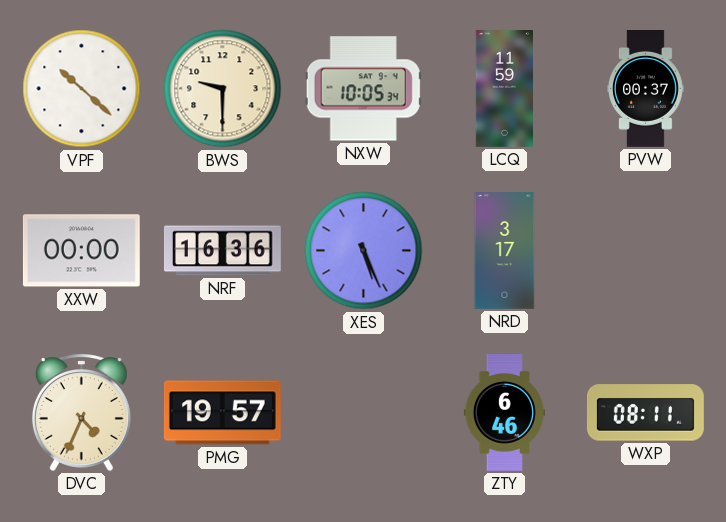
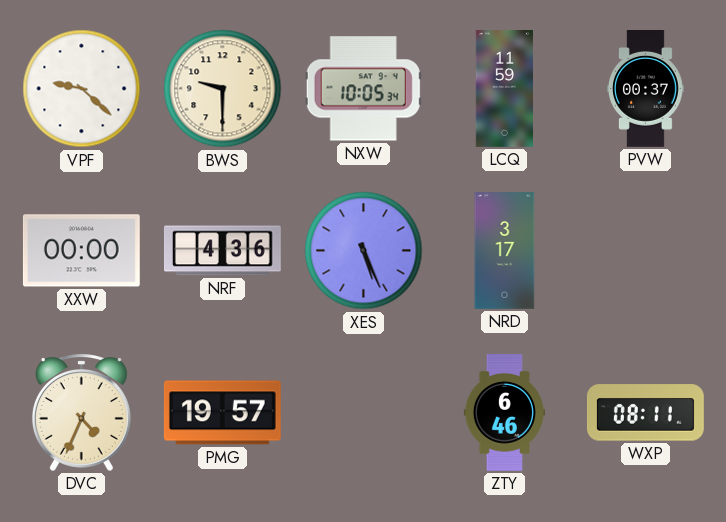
VPF: 10:22 -> 9:22 (82, 89)
NRF: 16:36 -> 4:36 (222, 251)
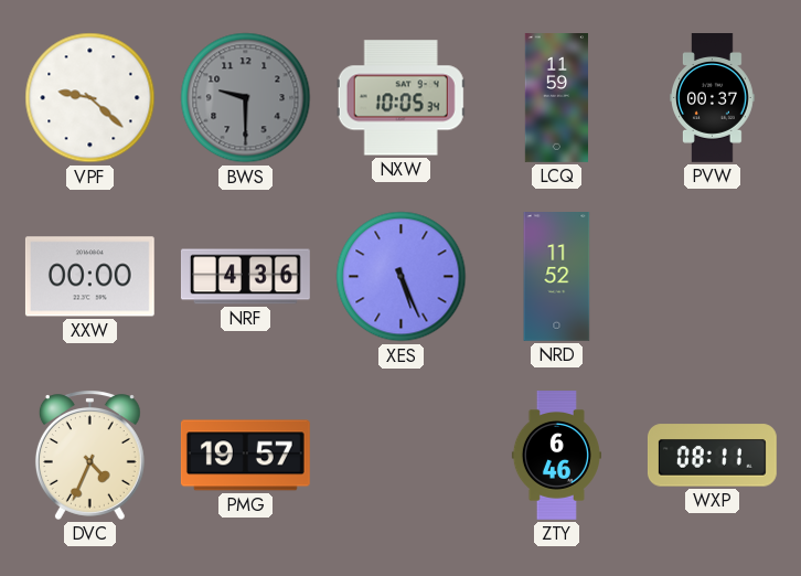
BWS dial: cream -> grey (246, 98)
NRD: 3:17 -> 11:52 (557, 277)
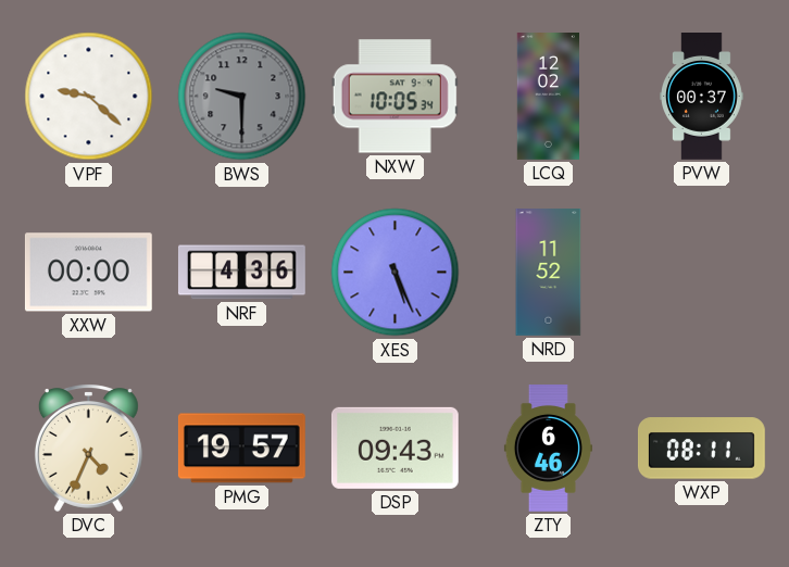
LCQ: 11:59 -> 12:02 (548, 97)
DSP: none -> 09:43 (394, 448)
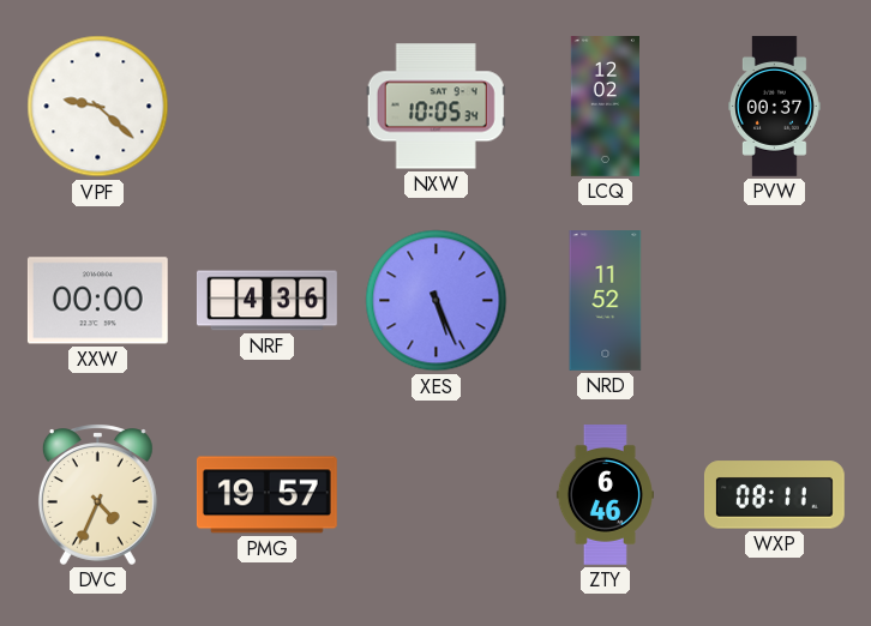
BWS: 9:30 -> none (242, 97)
DSP: 09:43 -> none (394, 448)
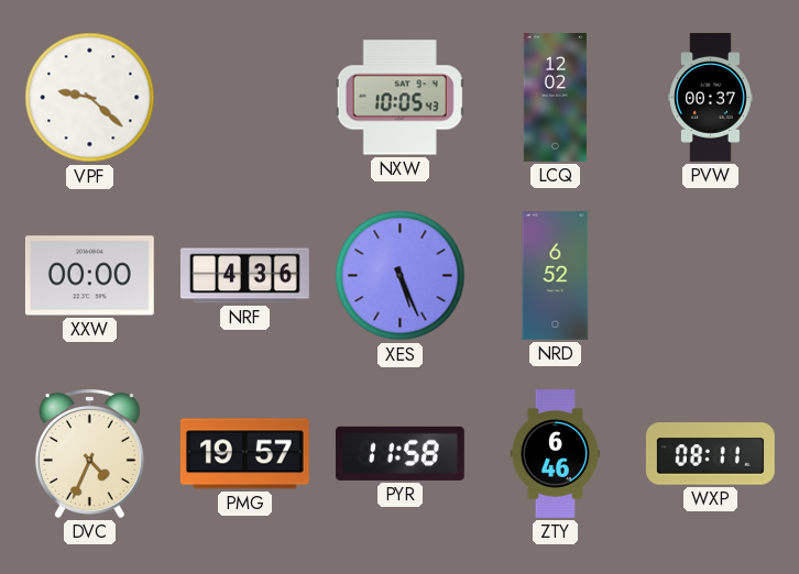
NXW: 10:05:34 -> 10:05:43 (399, 98)
NRD: 11:52 -> 6:52 (556, 276)
PYR: none -> 11:58 (399, 453)
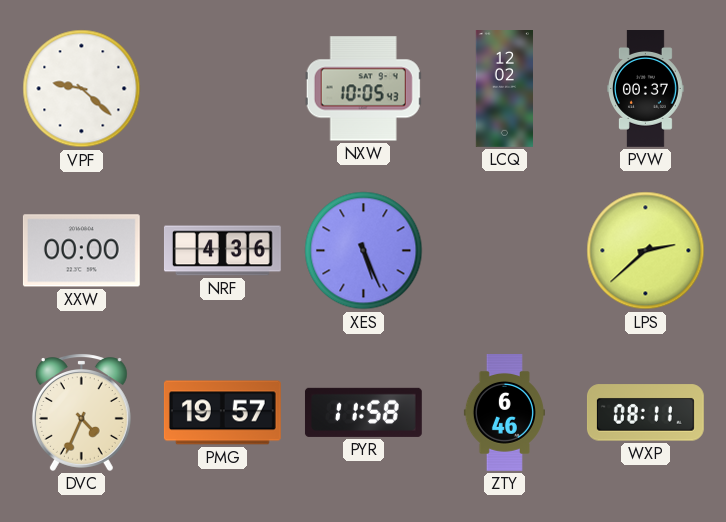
NRD: 6:52 -> none (556, 276)
LPS: none -> 2:38 (646, 251)
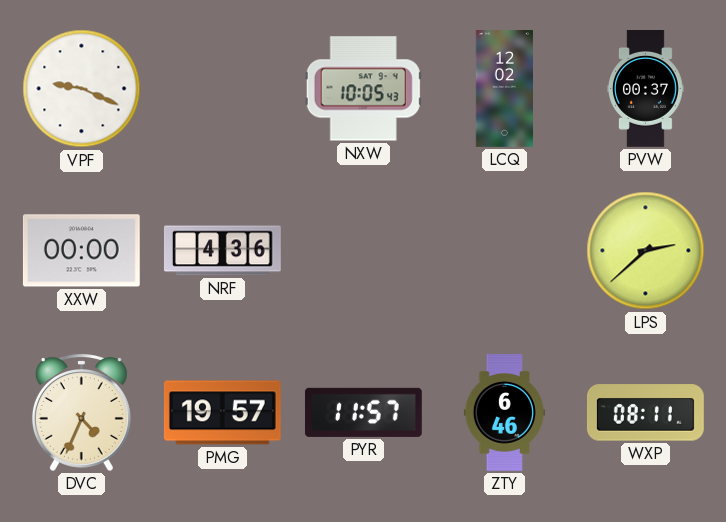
VPF: 9:22 -> 9:19 (82, 89)
XES: 5:26 -> none (364, 251)
PYR: 11:58 -> 11:57 (363, 412)
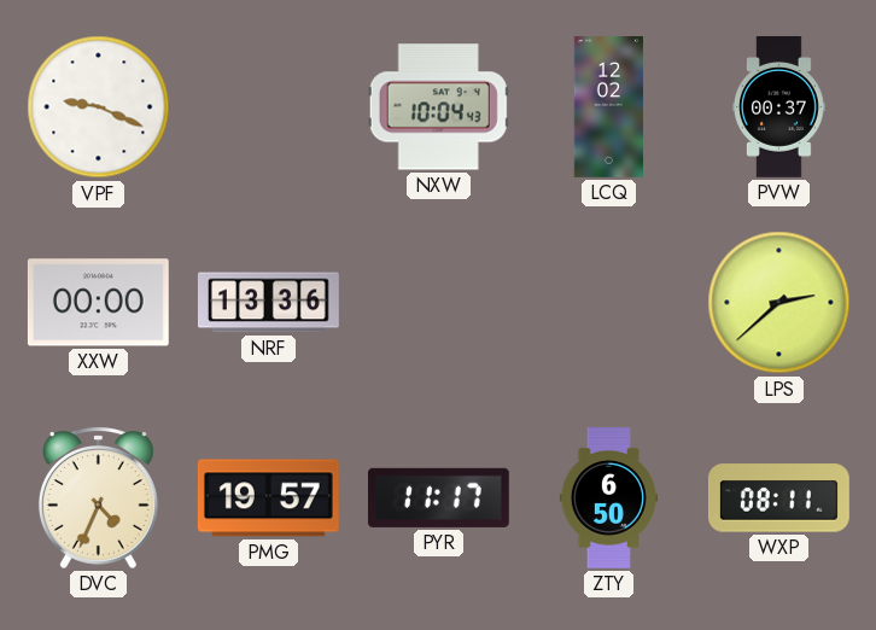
NXW: 10:05 -> 10:04 (438, 107)
NRF: 4:36 -> 13:36 (268, 303)
PYR: 11:57 -> 11:17 (438, 497)
ZTY: 6:46 -> 6:50 (608, 498)
